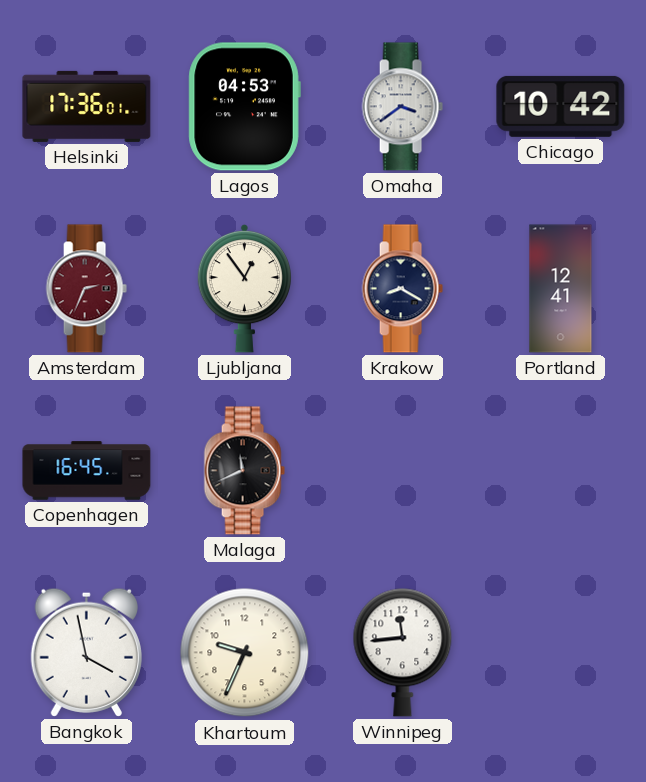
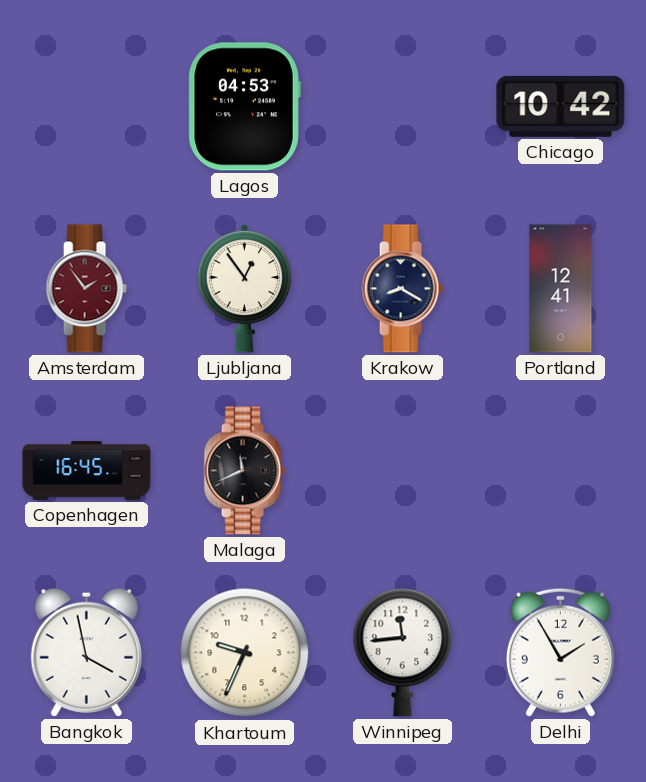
Helsinki: 17:36 -> none (87, 106)
Omaha: 3:39 -> none (402, 107)
Amsterdam: 2:34 -> 1:54 (86, 289)
Delhi: none -> 1:55 (560, 652)
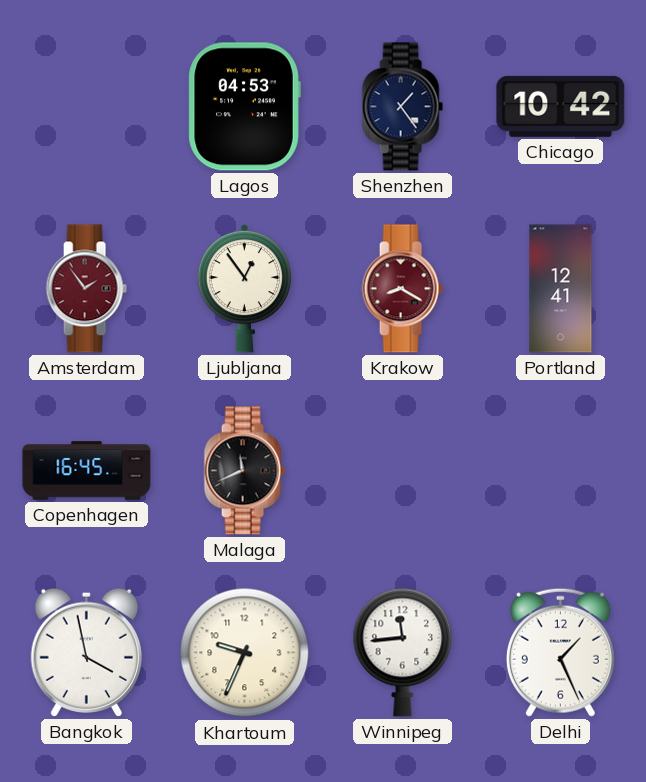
Shenzhen: none -> 1:24 (402, 107)
Krakow dial: navy -> burgundy (402, 289)
Delhi: 1:55 -> 1:26 (560, 652)
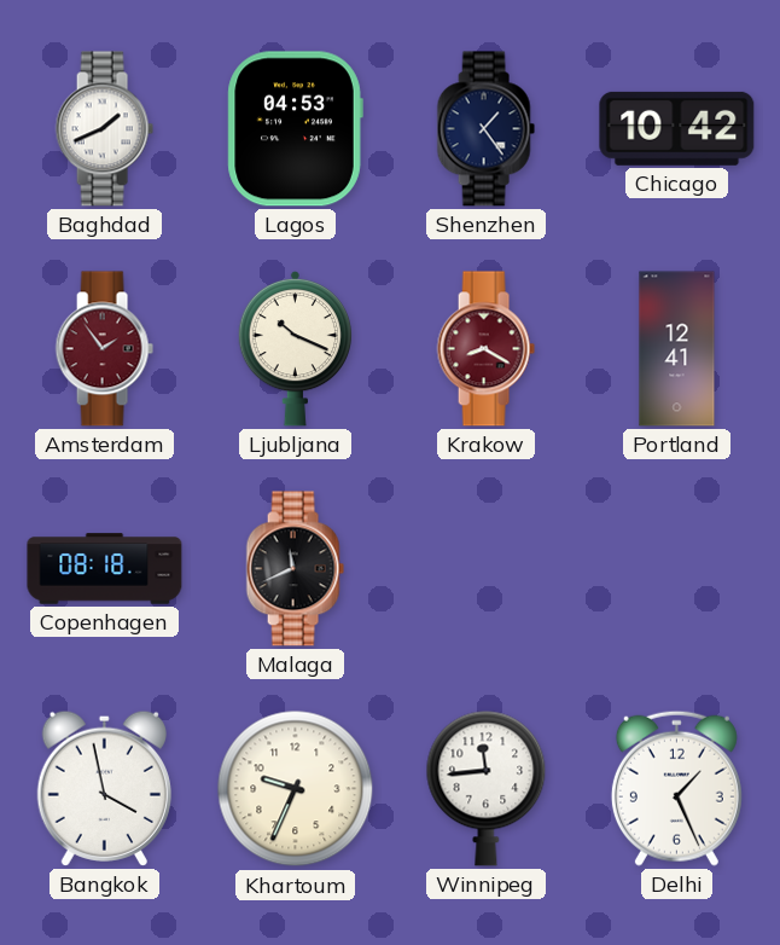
Baghdad: none -> 1:41 (104, 129)
Ljubljana: 12:54 -> 10:19 (296, 348)
Copenhagen: 16:45 -> 08:18 (105, 569)
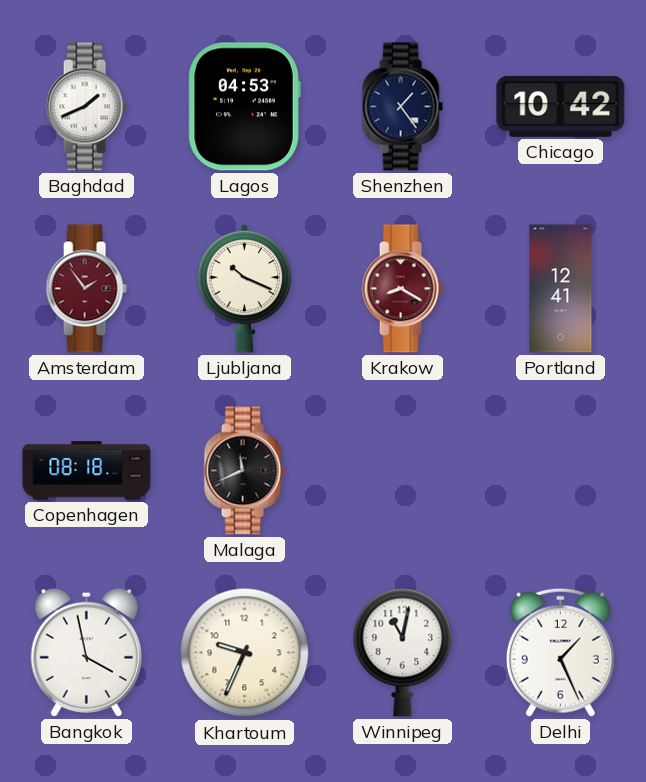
Winnipeg: 11:44 -> 11:02 (403, 652)
